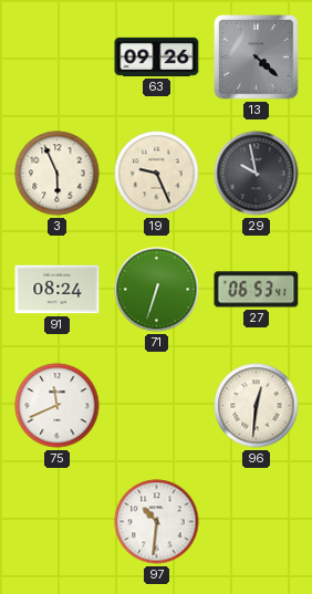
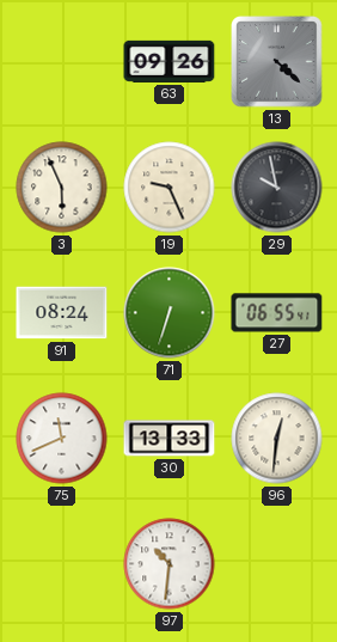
27: 06:53 -> 06:55 (277, 313)
30: none -> 13:33 (170, 439)
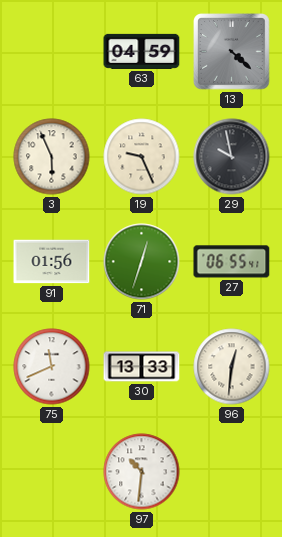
63: 09:26 -> 04:59 (142, 51)
91: 08:24 -> 01:56 (52, 262)
71: 6:33 -> 12:33 (142, 262)
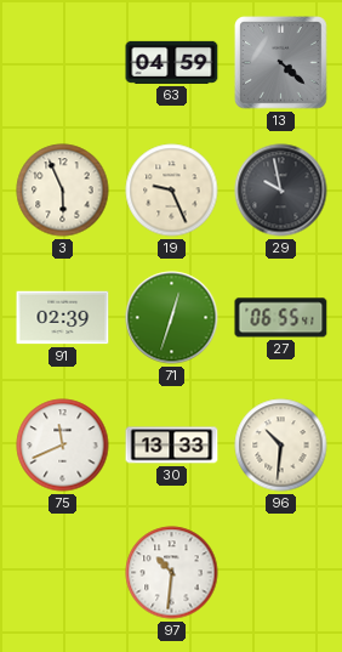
91: 01:56 -> 02:39 (63, 318)
96: 12:31 -> 10:31 (281, 446)
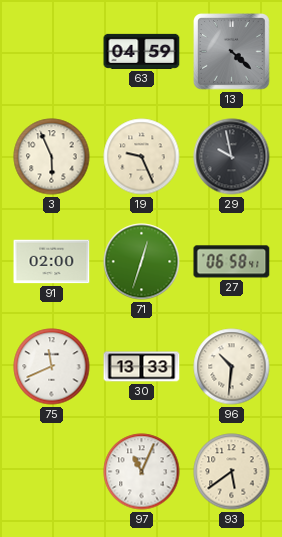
91: 02:39 -> 02:00 (52, 262)
27: 06:55 -> 06:58 (232, 262)
97: 10:31 -> 11:04 (142, 472)
93: none -> 5:39 (232, 472)
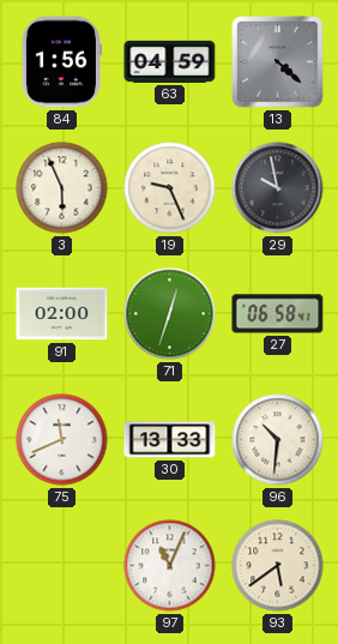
84: none -> 1:56 (61, 62)
